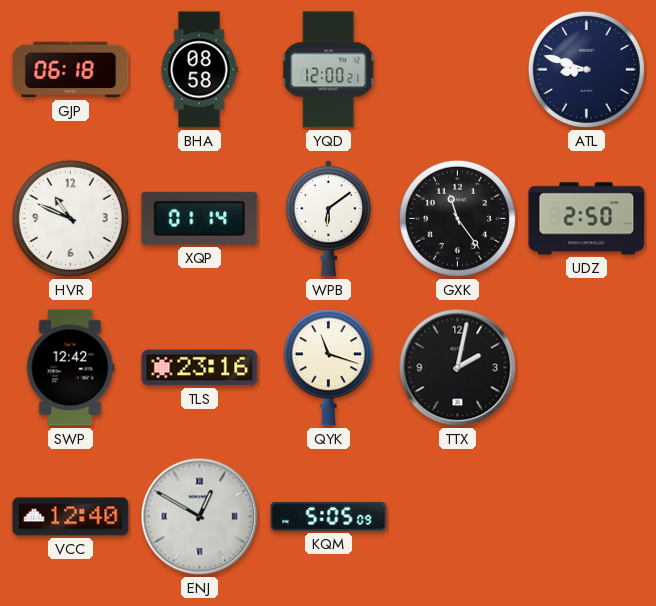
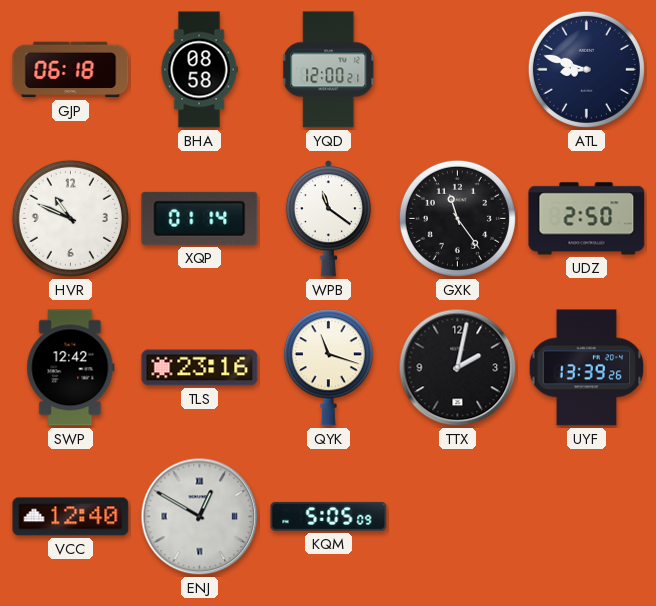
WPB: 6:09 -> 11:21 (328, 219)
UYF: none -> 13:39 (587, 368)
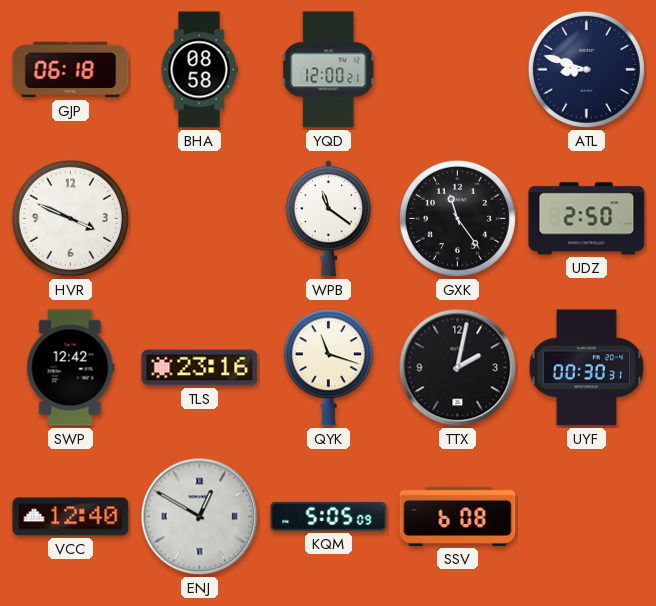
HVR: 10:49 -> 3:49 (70, 218)
XQP: 01:14 -> none (200, 218)
UYF: 13:39 -> 00:30 (587, 368)
SSV: none -> 6:08 (458, 516)
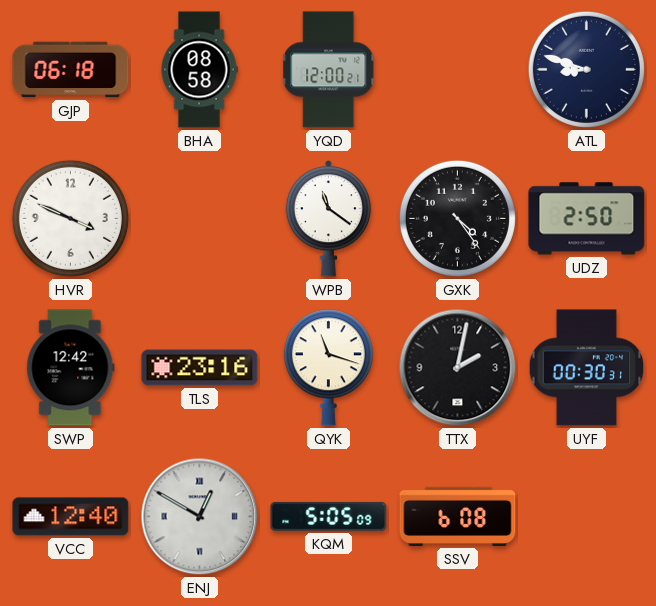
GXK: 11:24 -> 4:24 (457, 218)
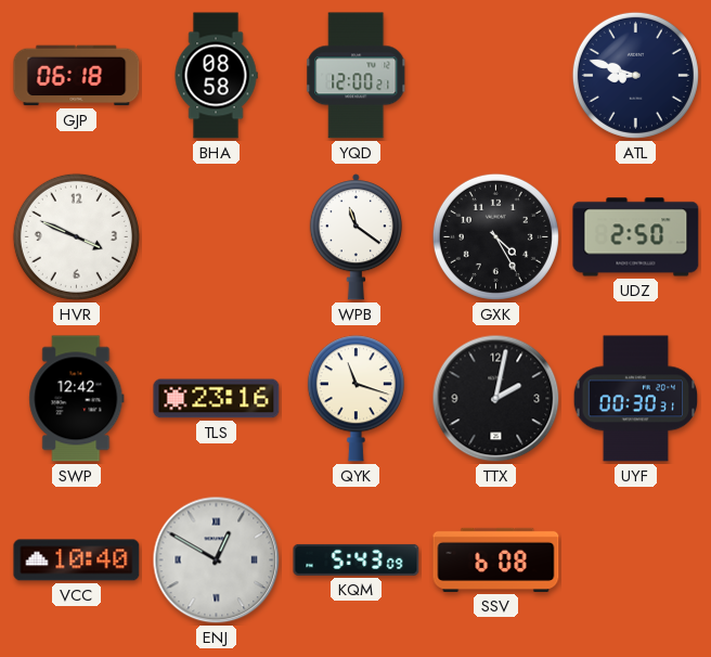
GXK: 4:24 -> 4:25 (495, 236)
VCC: 12:40 -> 10:40 (77, 561)
KQM: 5:05 -> 5:43 (357, 559)
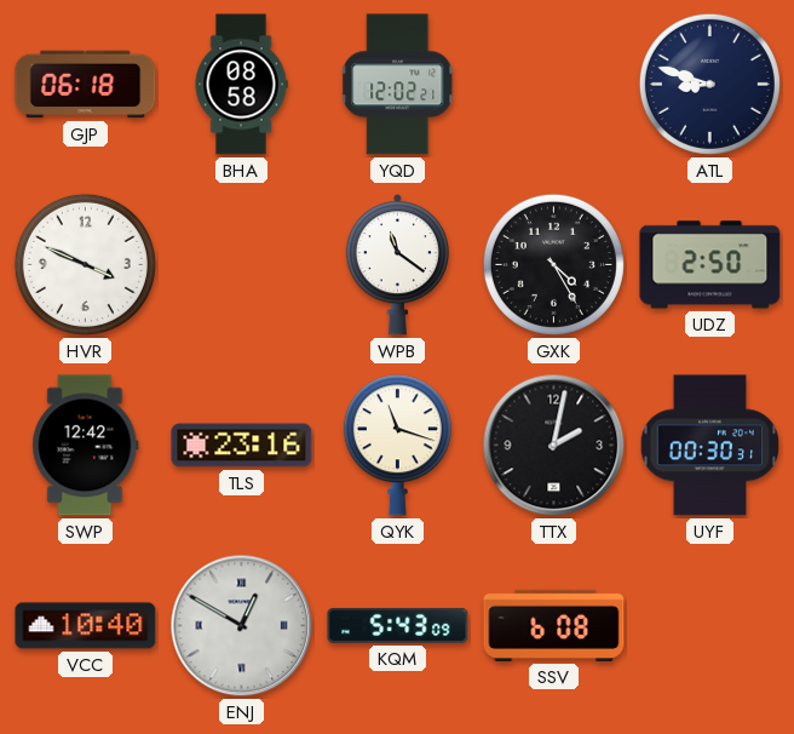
YQD: 12:00 -> 12:02 (398, 85)
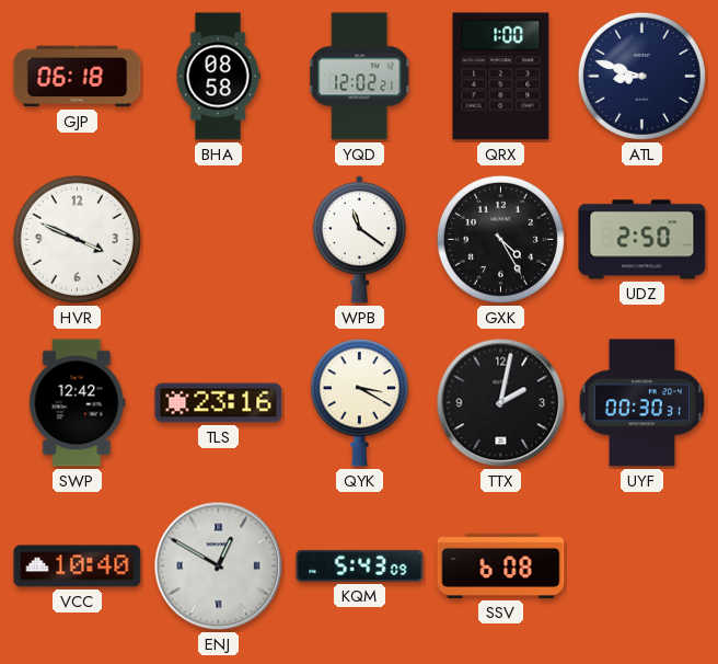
QRX: none -> 1:00 (501, 77)
QYK: 11:18 -> 3:20 (359, 403)
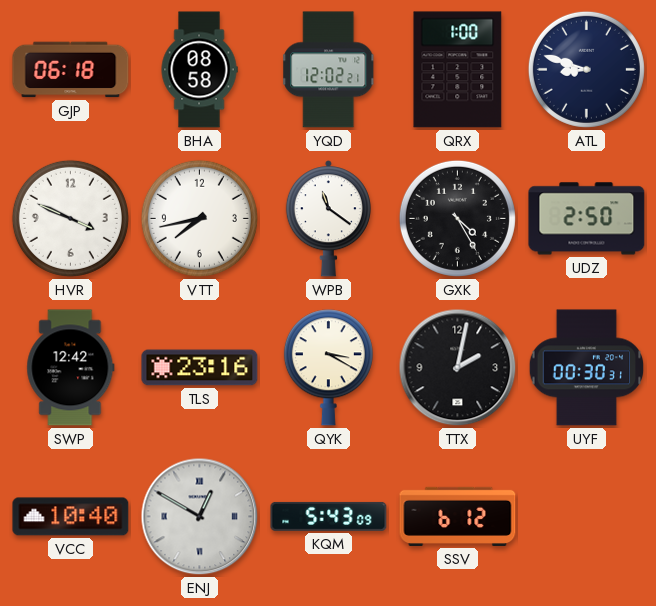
VTT: none -> 7:43 (199, 218)
SSV: 6:08 -> 6:12 (458, 516)
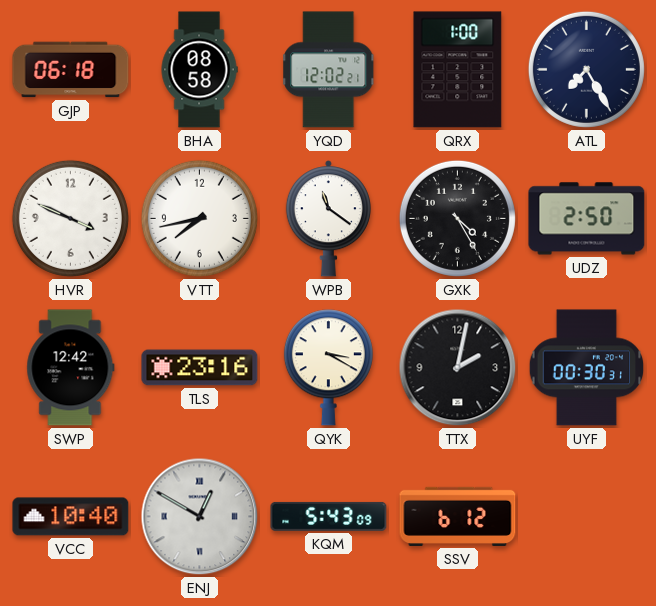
ATL: 8:48 -> 7:25 (586, 69)
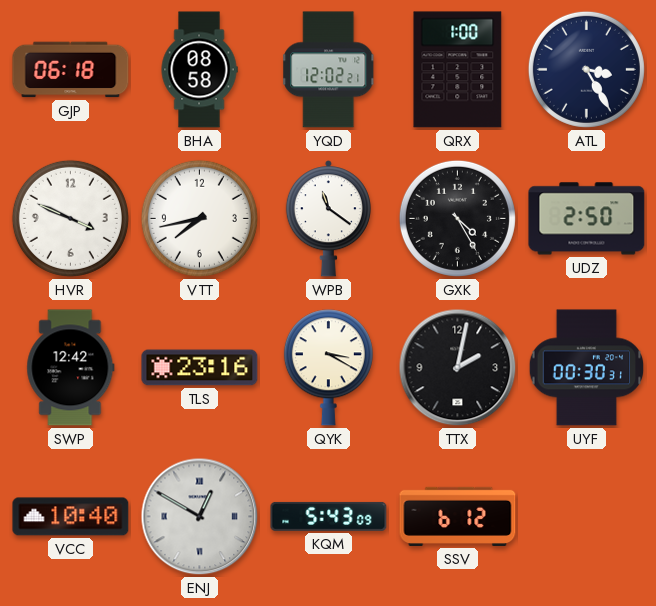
ATL: 7:25 -> 3:25 (586, 69)
